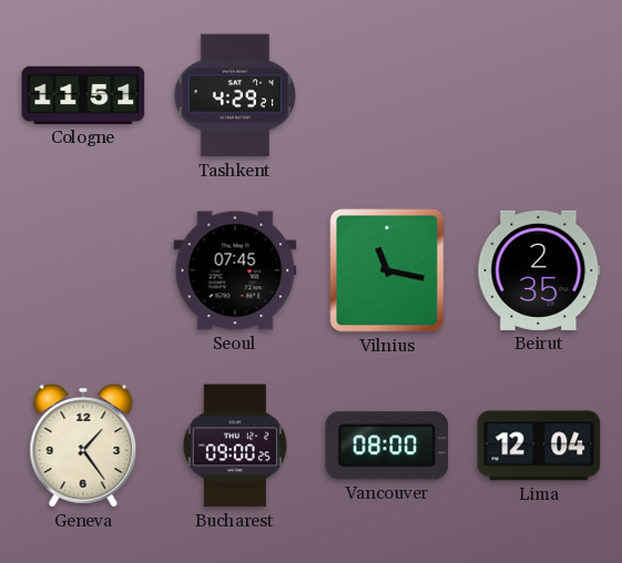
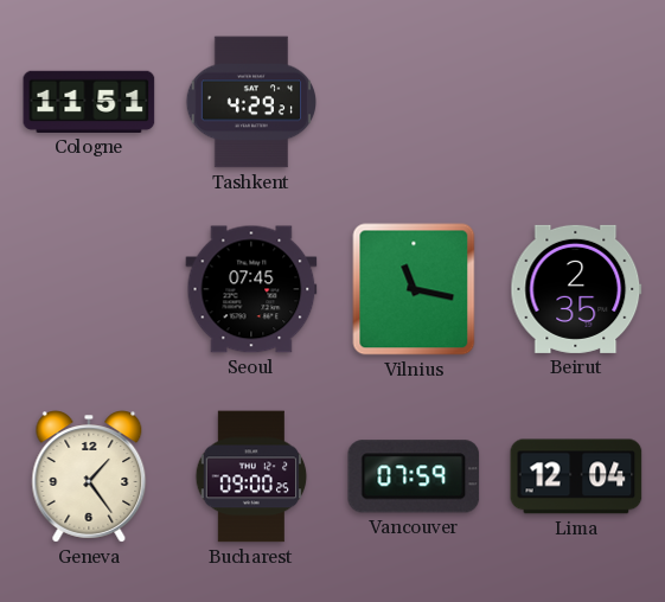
Vancouver: 08:00 -> 07:59 (414, 476)
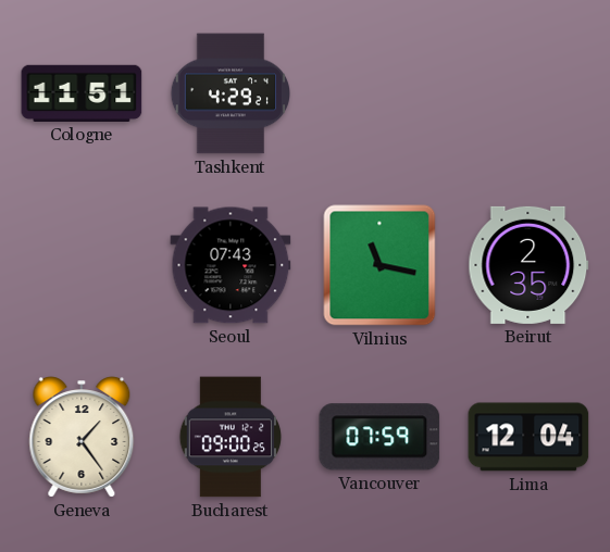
Seoul: 07:45 -> 07:43 (231, 265)
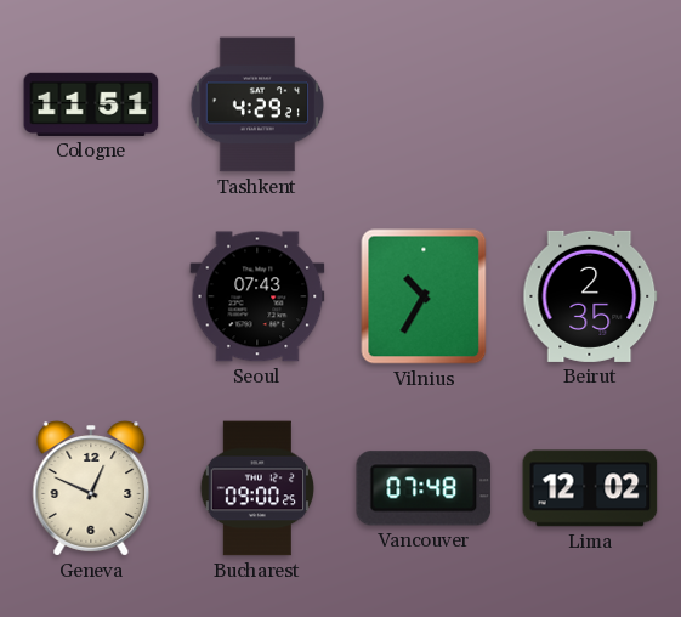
Vilnius: 11:17 -> 10:35 (424, 296)
Geneva: 1:24 -> 12:49 (91, 488)
Vancouver: 07:59 -> 07:48 (424, 488)
Lima: 12:04 -> 12:02 (590, 488)
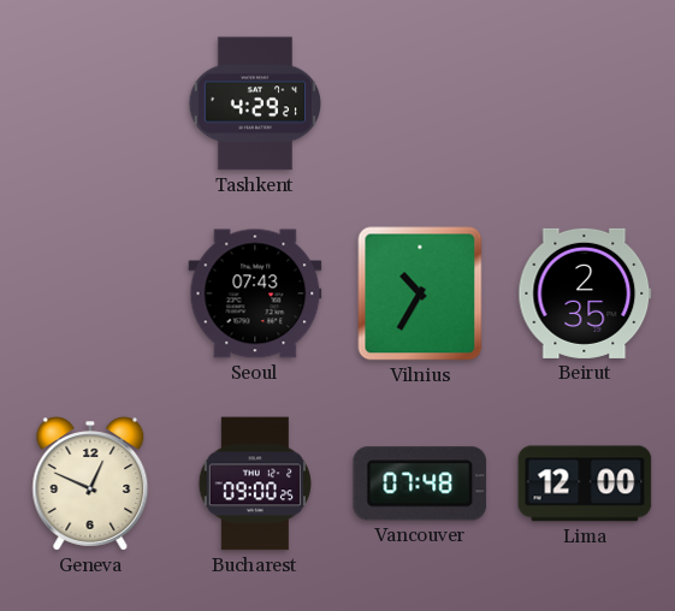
Cologne: 11:51 -> none (91, 104)
Lima: 12:02 -> 12:00 (585, 484)
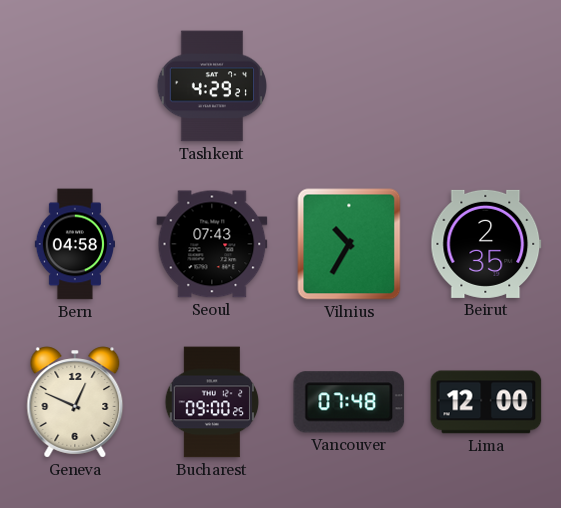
Bern: none -> 04:58 (74, 244)
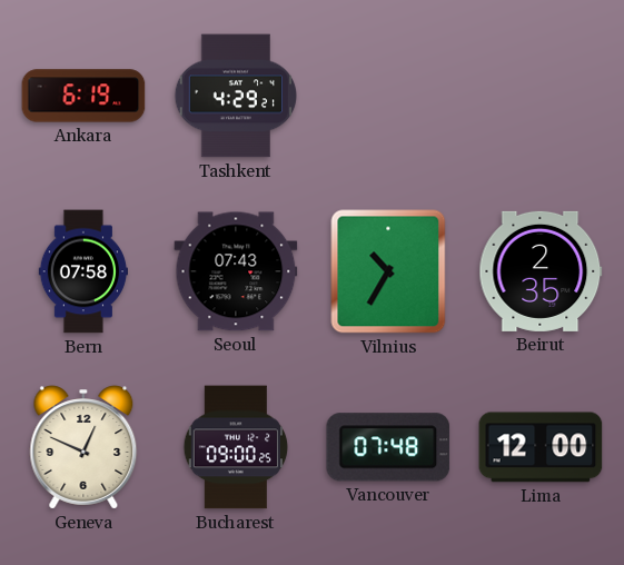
Ankara: none -> 6:19 (83, 96)
Bern: 04:58 -> 07:58 (82, 271)
